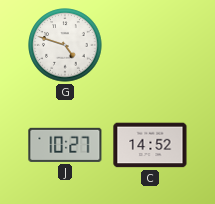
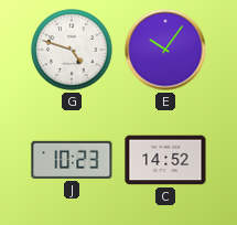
E: none -> 10:06 (165, 50)
J: 10:27 -> 10:23 (72, 160)
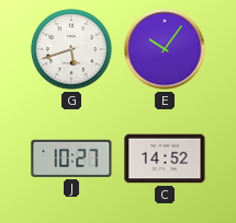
G: 4:48 -> 5:42 (71, 49)
J: 10:23 -> 10:27 (71, 159)
